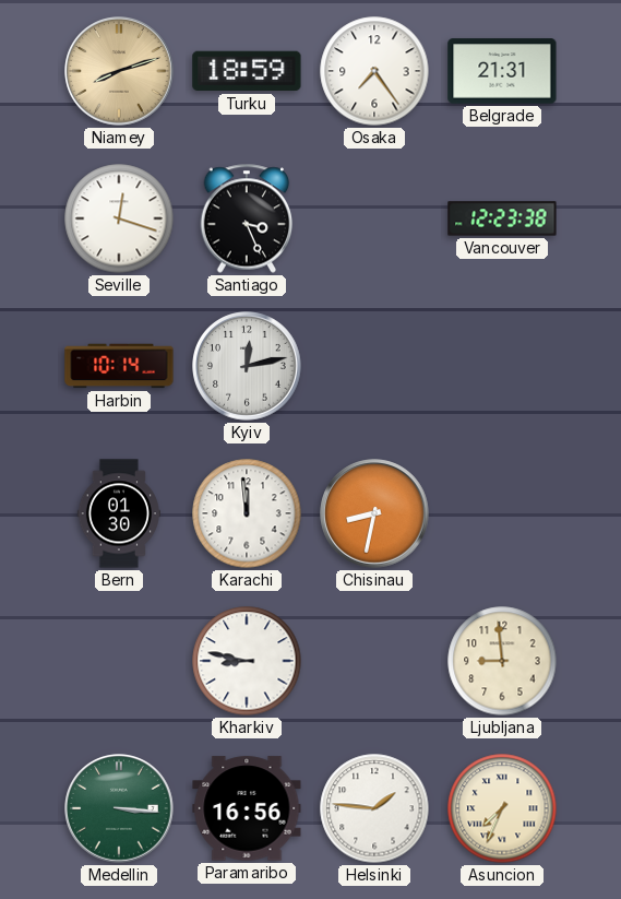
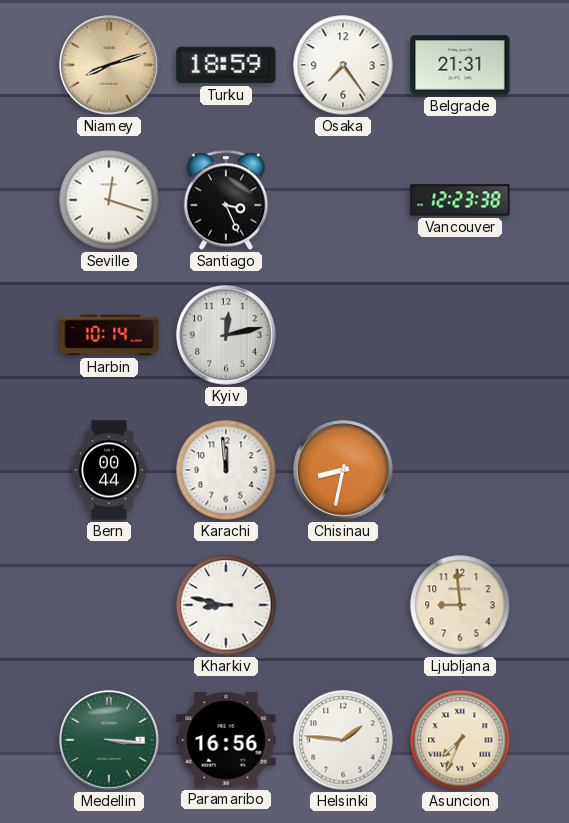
Bern: 01:30 -> 00:44 (108, 470)
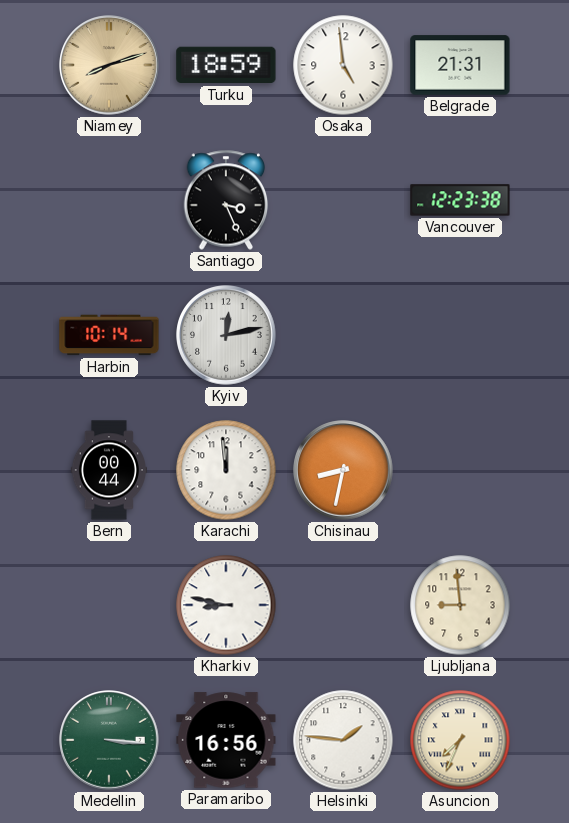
Osaka: 7:24 -> 4:59 (343, 65)
Seville: 12:18 -> none (109, 200)
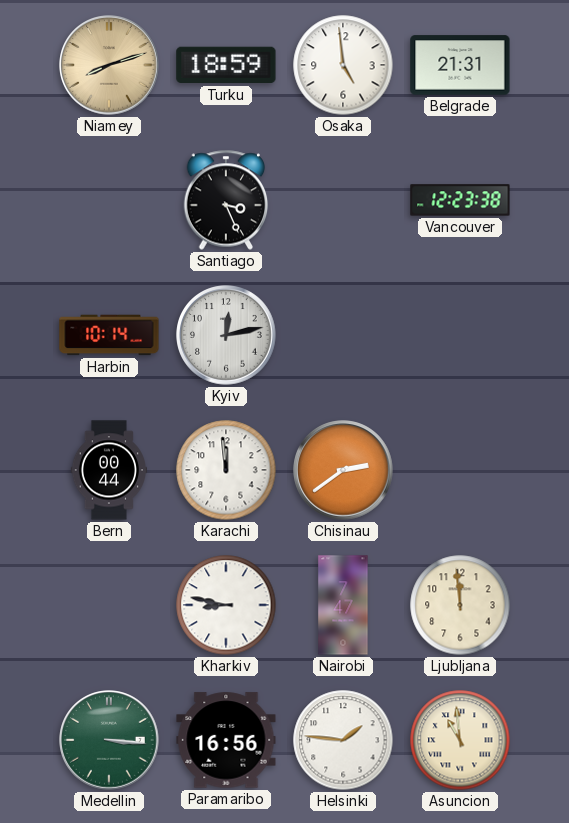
Chisinau: 8:32 -> 2:39 (343, 470)
Nairobi: none -> 7:47 (343, 605)
Ljubljana: 8:59 -> 11:59 (460, 605)
Asuncion: 7:34 -> 10:59 (460, 740)
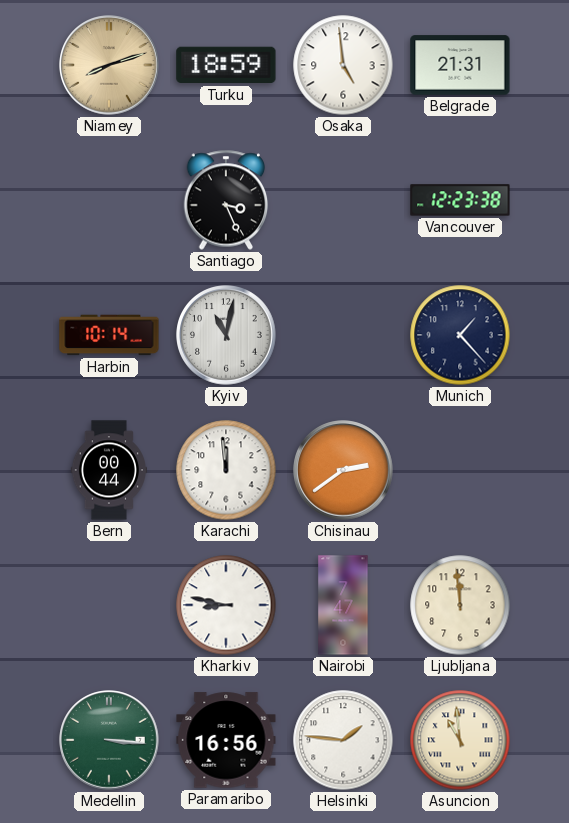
Kyiv: 12:13 -> 11:02 (226, 335)
Munich: none -> 1:23 (460, 335)
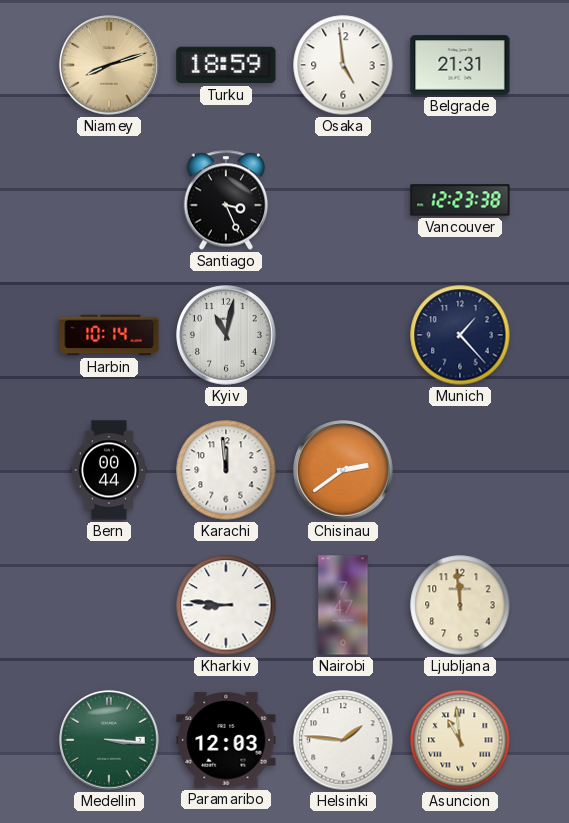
Kharkiv: 8:47 -> 8:46 (226, 605)
Paramaribo: 16:56 -> 12:03 (226, 740)
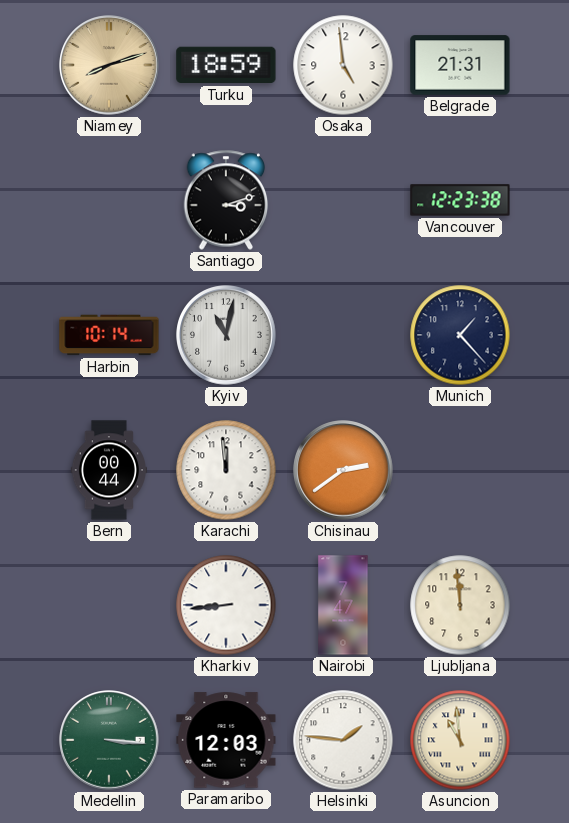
Santiago: 3:26 -> 3:12 (226, 200)
Kharkiv: 8:46 -> 8:44 (226, 605)
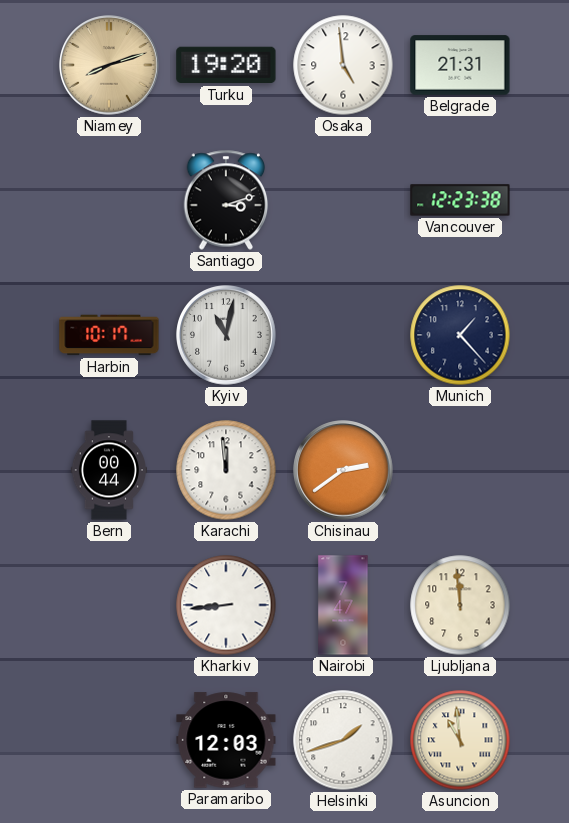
Turku: 18:59 -> 19:20 (226, 65)
Harbin: 10:14 -> 10:17 (109, 335)
Medellin: 3:16 -> none (109, 740)
Helsinki: 1:46 -> 1:42 (343, 740)
